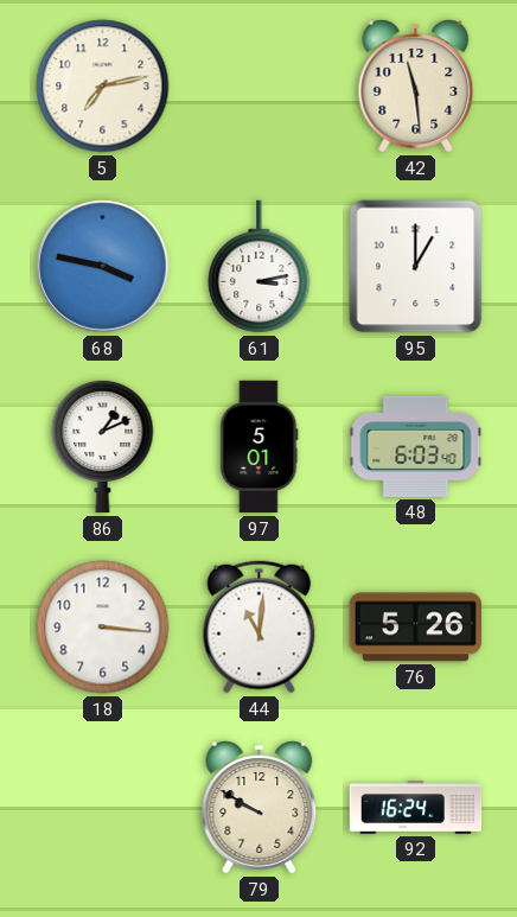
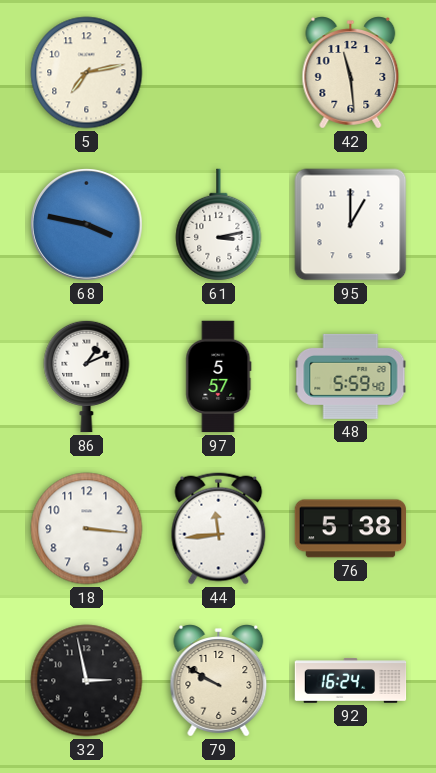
97: 5:01 -> 5:57 (219, 377)
48: 6:03 -> 5:59 (351, 376)
44: 11:01 -> 11:44 (219, 529)
76: 5:26 -> 5:38 (350, 529)
32: none -> 2:58 (87, 681)
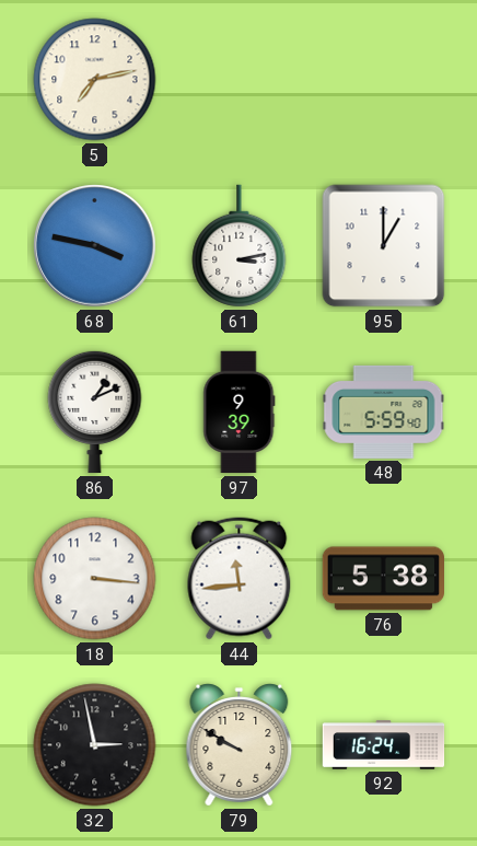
42: 11:29 -> none (351, 73)
97: 5:57 -> 9:39 (240, 413)
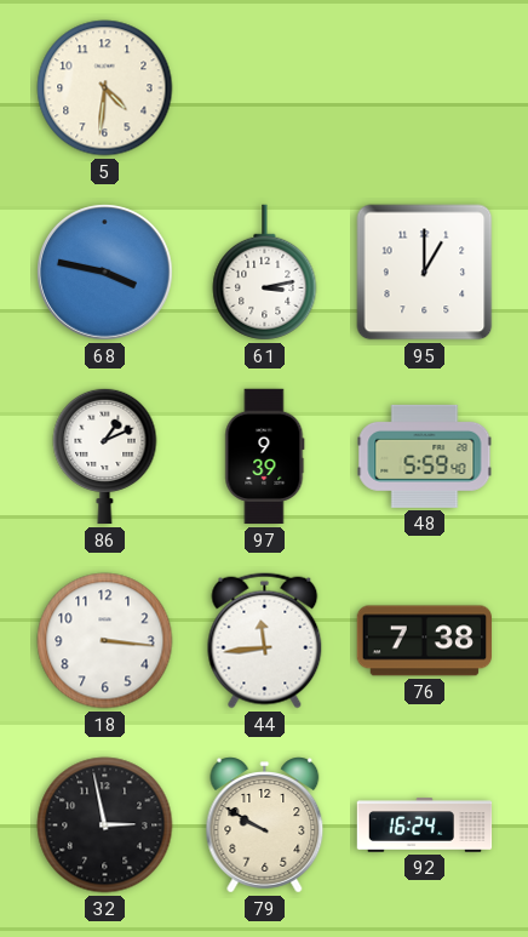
5: 7:13 -> 4:31 (105, 88)
76: 5:38 -> 7:38 (424, 641)
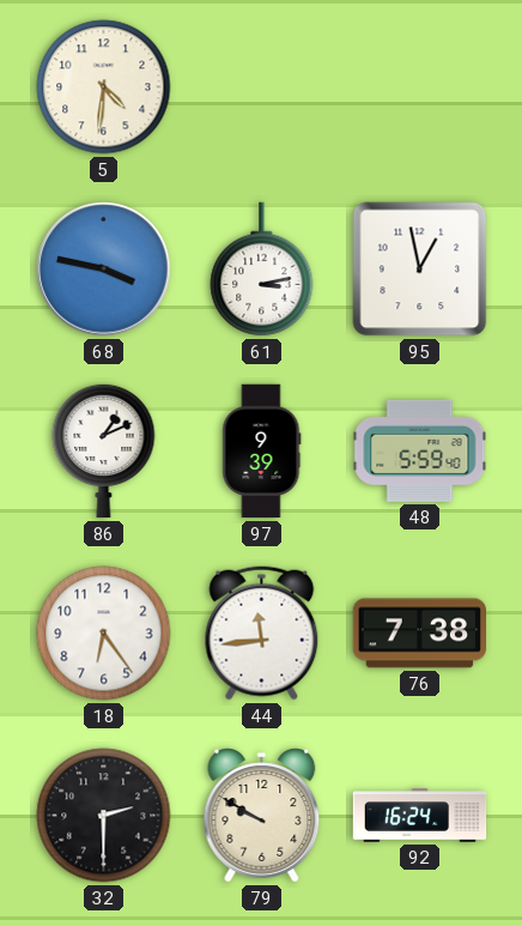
95: 1:00 -> 12:58 (420, 270)
18: 3:16 -> 6:24 (104, 634)
32: 2:58 -> 2:30 (104, 816)
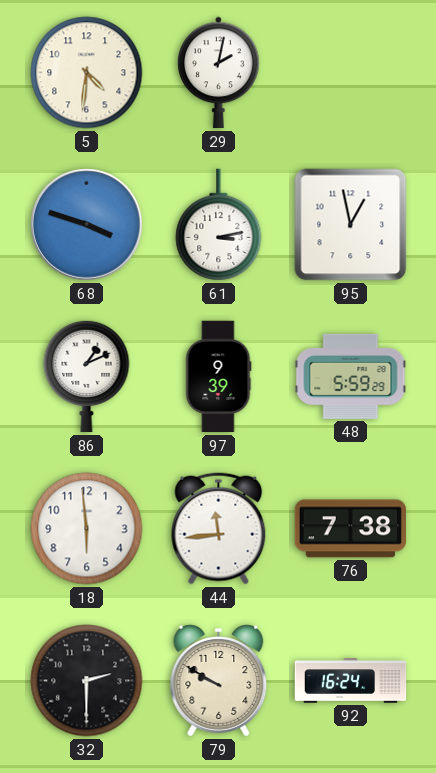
29: none -> 2:02 (219, 73)
68: 3:47 -> 3:48 (87, 225)
48: 5:59:40 -> 5:59:29 (351, 376)
18: 6:24 -> 5:59 (87, 529)
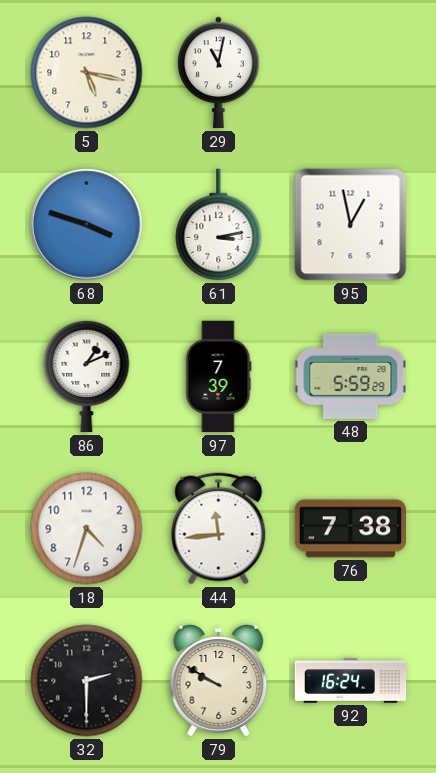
5: 4:31 -> 5:17 (87, 73)
29: 2:02 -> 11:02 (219, 73)
97: 9:39 -> 7:39 (219, 377)
18: 5:59 -> 4:33 (87, 529)
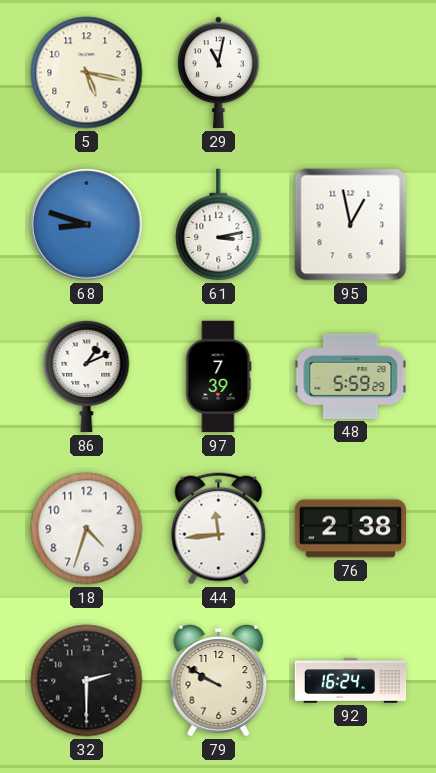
68: 3:48 -> 8:48 (87, 225)
76: 7:38 -> 2:38 (350, 529)
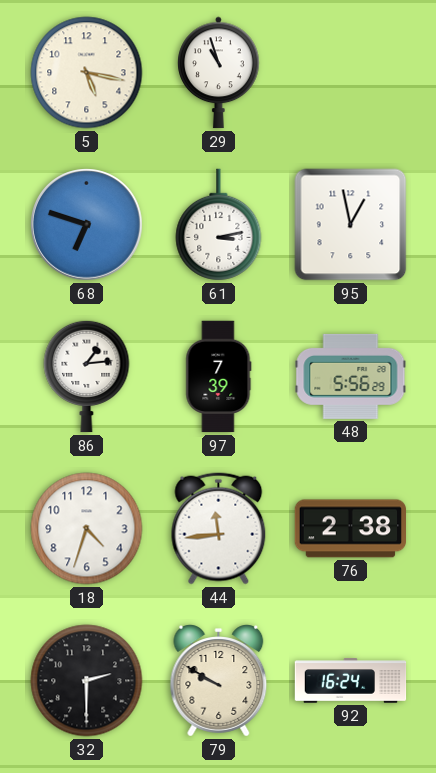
29: 11:02 -> 10:57 (219, 73)
68: 8:48 -> 6:48 (87, 225)
86: 1:11 -> 1:14 (87, 376)
48: 5:59 -> 5:56 (351, 376)
